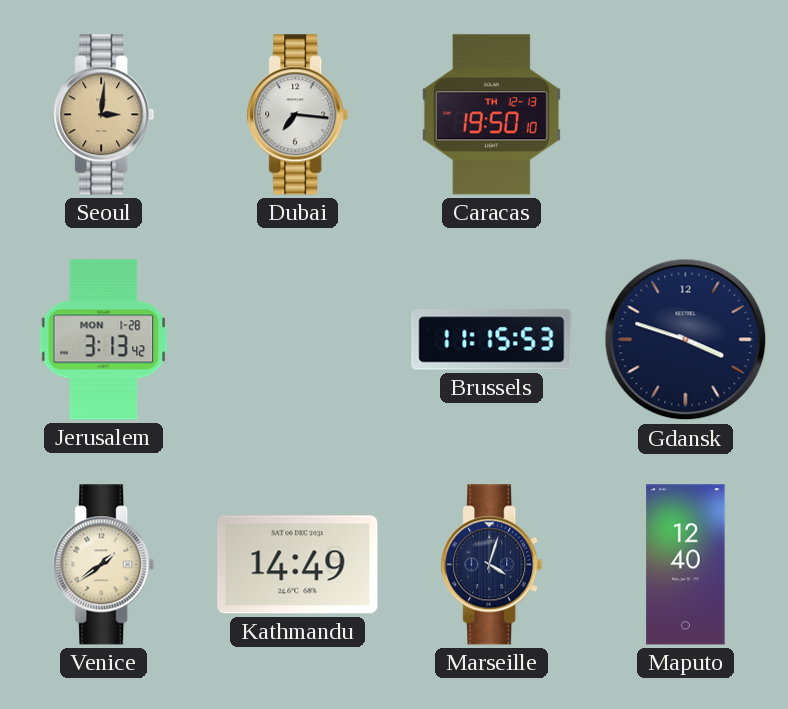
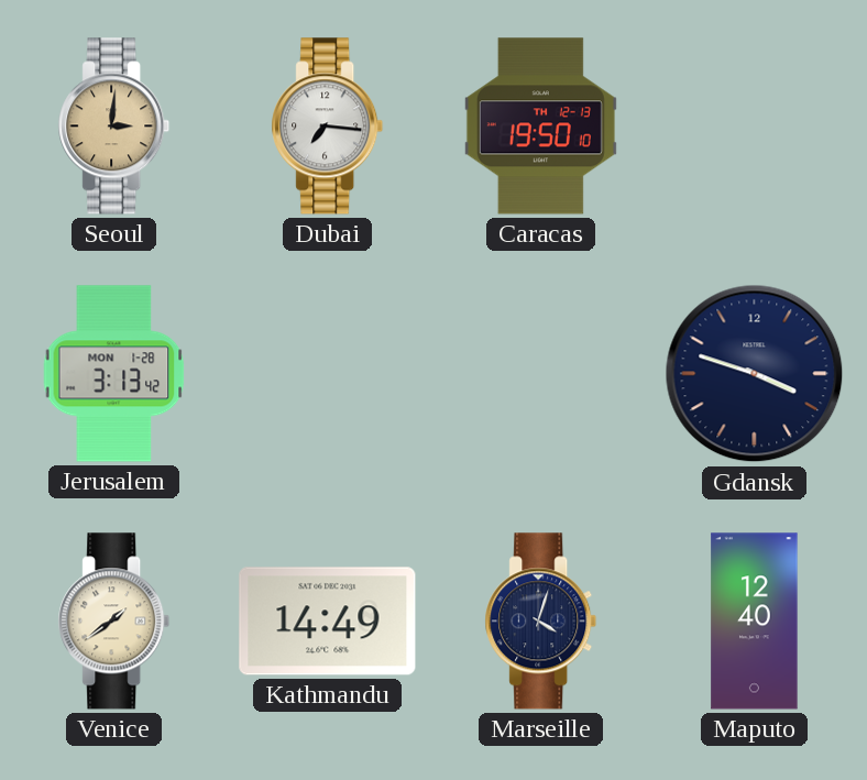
Brussels: 11:15 -> none (492, 340)
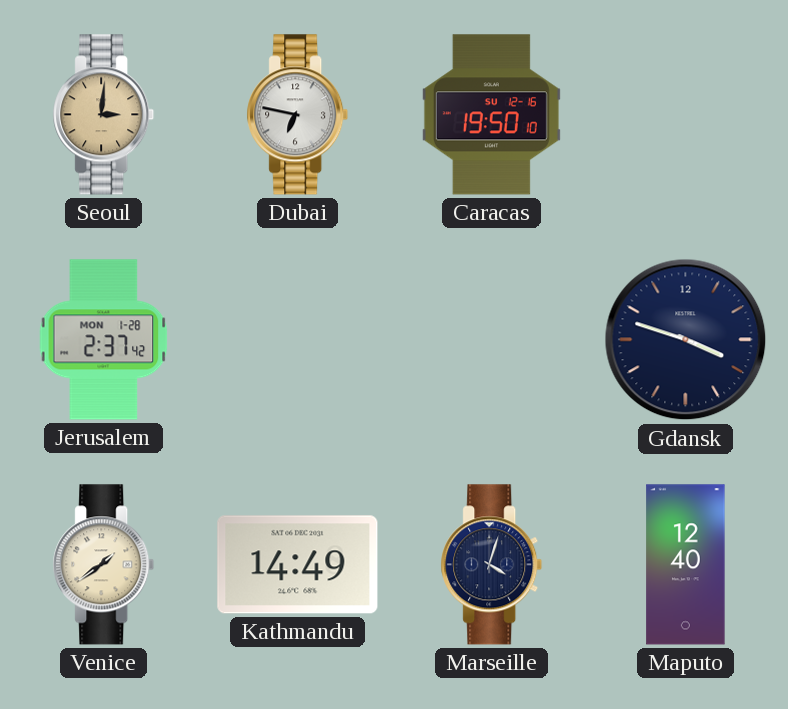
Dubai: 7:16 -> 6:47 (298, 115)
Caracas date: TH 12-13 -> SU 12-16 (491, 115)
Jerusalem: 3:13 -> 2:37 (104, 340)
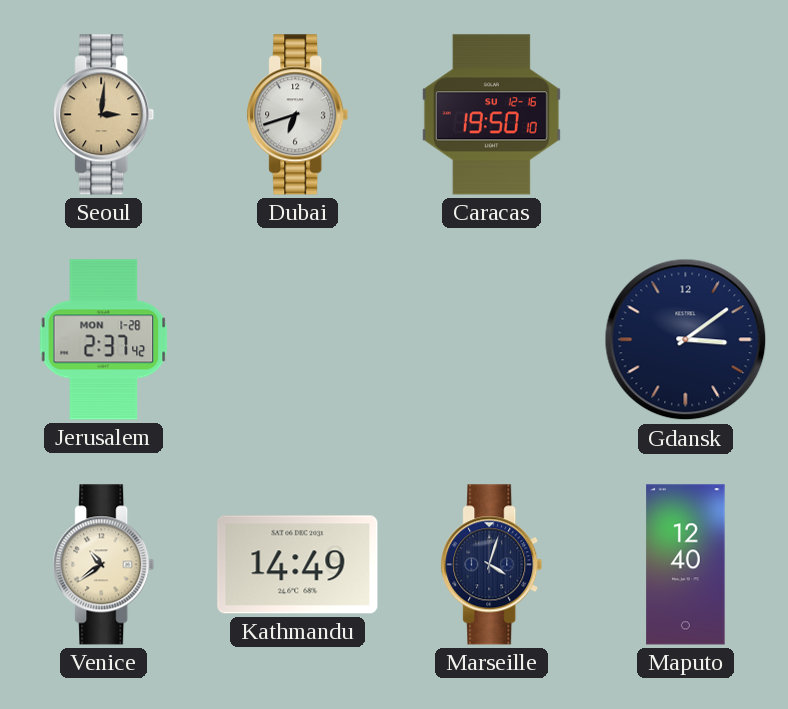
Dubai: 6:47 -> 6:42 (298, 115)
Gdansk: 3:48 -> 3:09 (686, 340)
Venice: 1:39 -> 10:39 (104, 565)
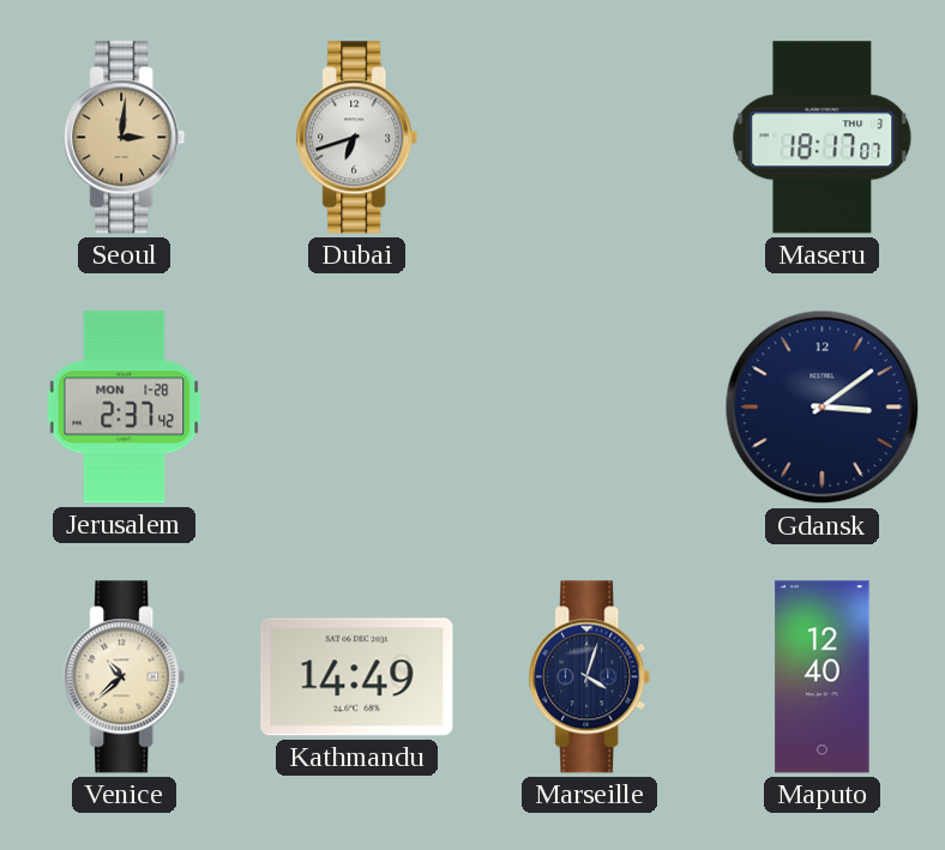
Caracas: 19:50 -> none (491, 115)
Maseru: none -> 18:17 (823, 138)
Venice: 10:39 -> 10:38 (125, 677)
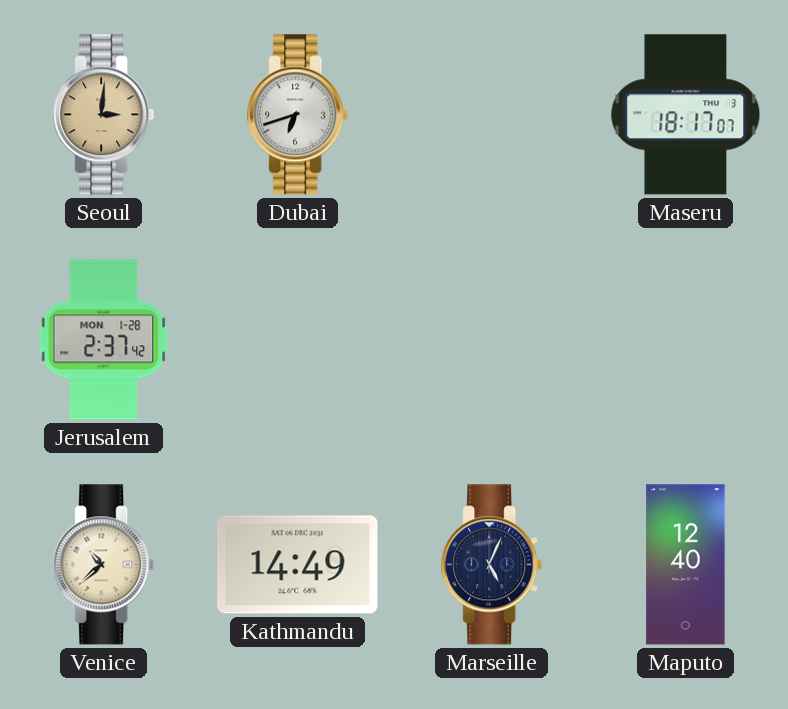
Gdansk: 3:09 -> none (823, 408)
Marseille: 4:03 -> 5:04 (492, 565)
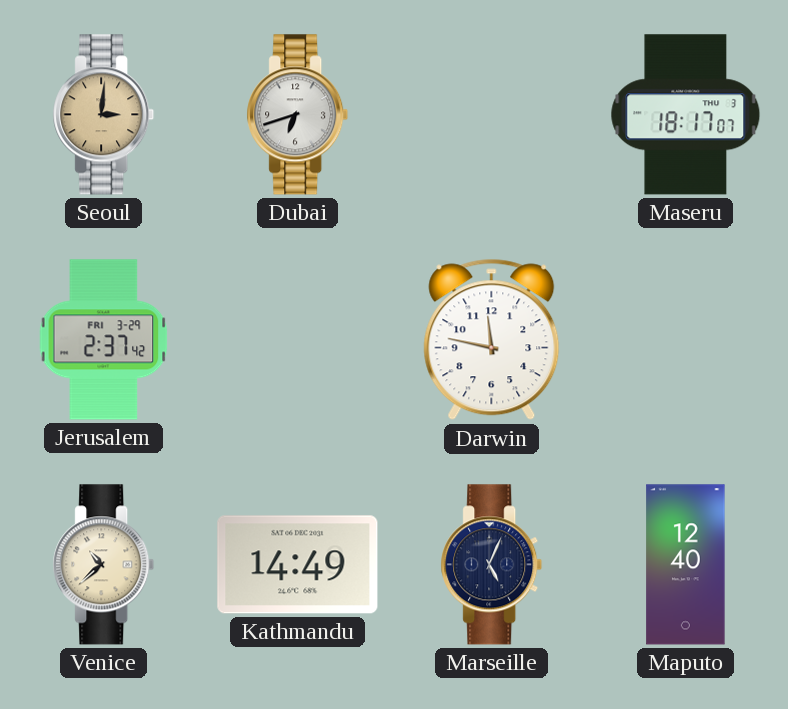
Jerusalem date: MON 1-28 -> FRI 3-29 (104, 340)
Darwin: none -> 11:47 (492, 340)
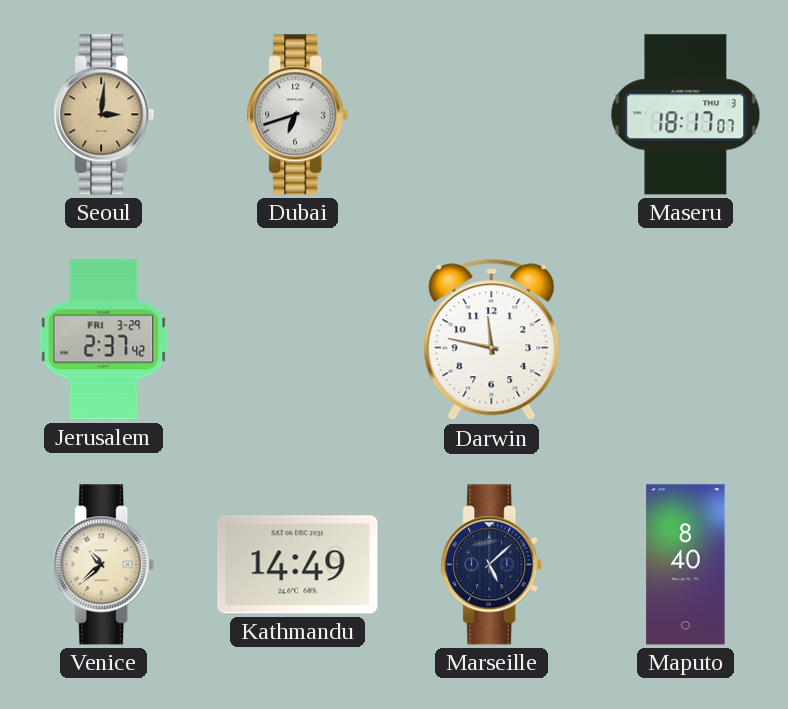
Marseille: 5:04 -> 5:08 (492, 565)
Maputo: 12:40 -> 8:40 (686, 565)
